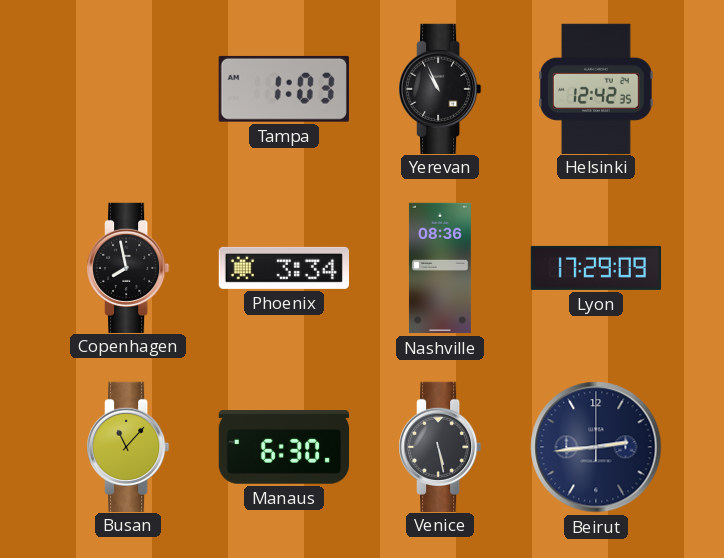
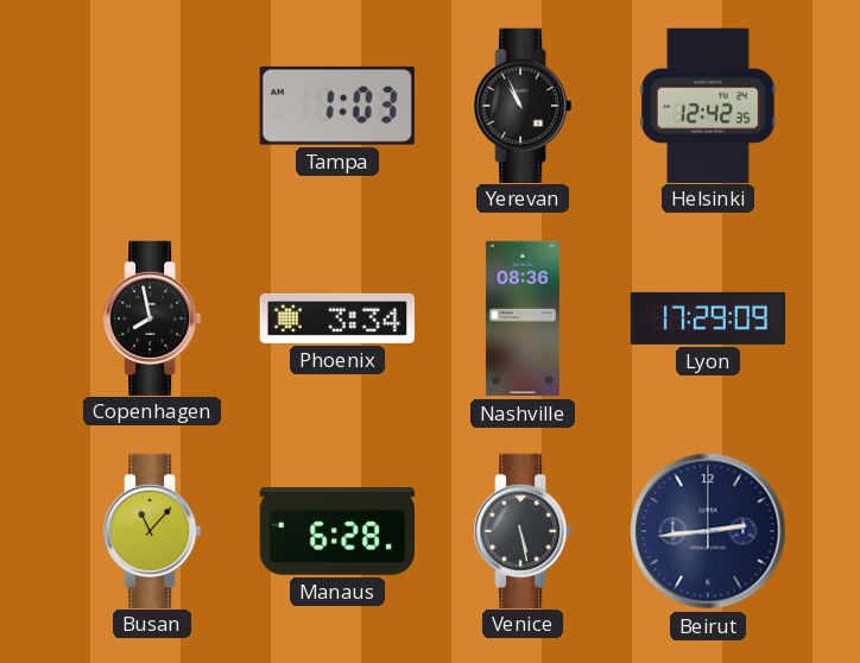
Manaus: 6:30 -> 6:28 (336, 531)
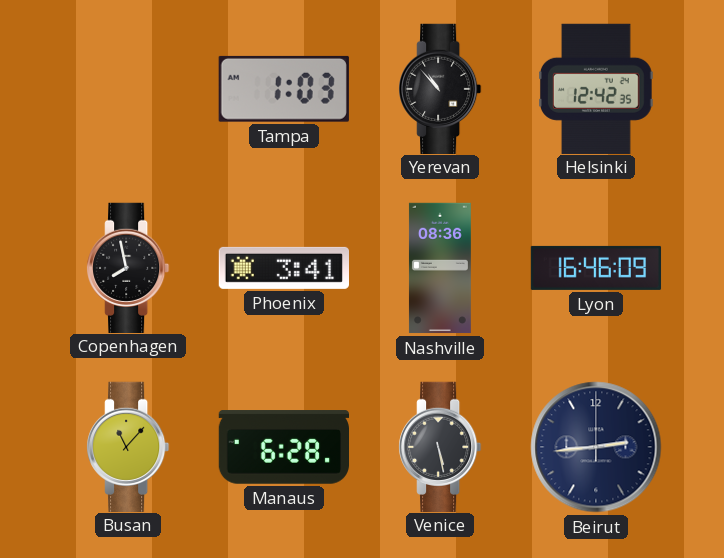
Yerevan: 10:56 -> 10:53 (441, 88)
Phoenix: 3:34 -> 3:41 (283, 268)
Lyon: 17:29 -> 16:46 (596, 268)
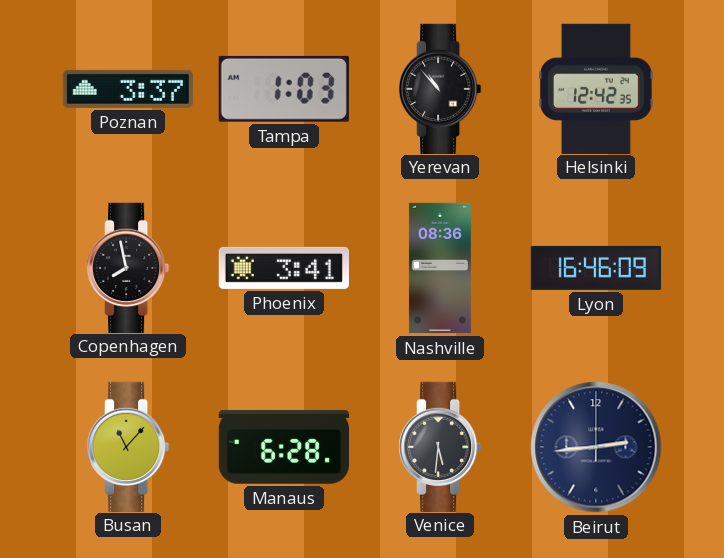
Poznan: none -> 3:37 (127, 89)
Venice: 5:28 -> 5:31 (441, 446)
